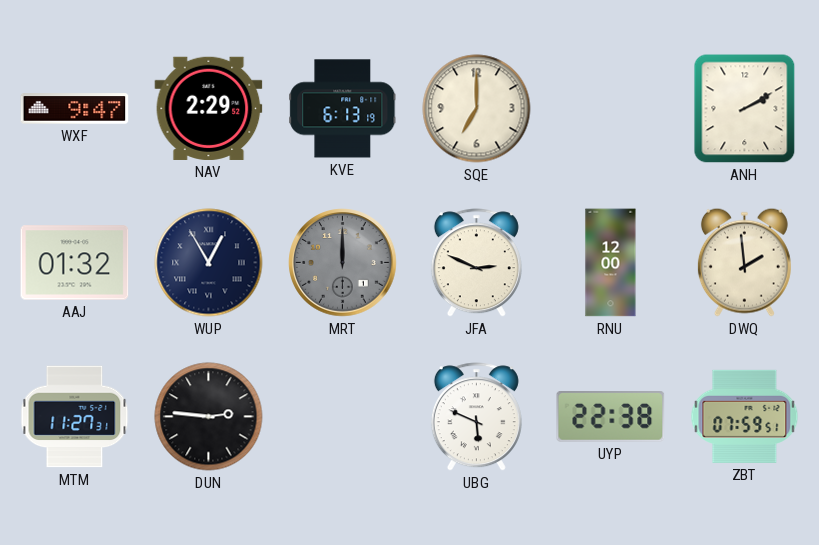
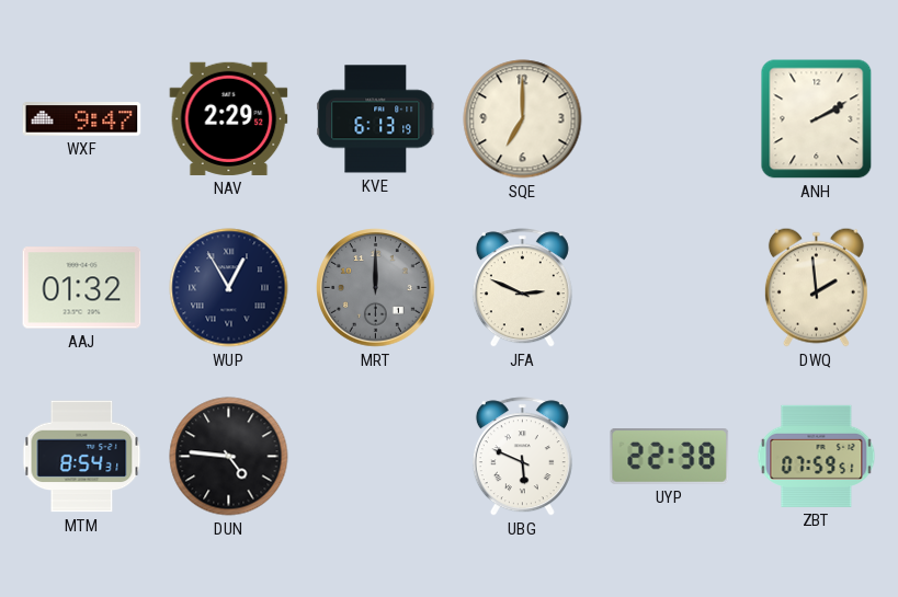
RNU: 12:00 -> none (611, 263)
MTM: 11:27 -> 8:54 (82, 457)
DUN: 2:46 -> 4:46 (229, 457)
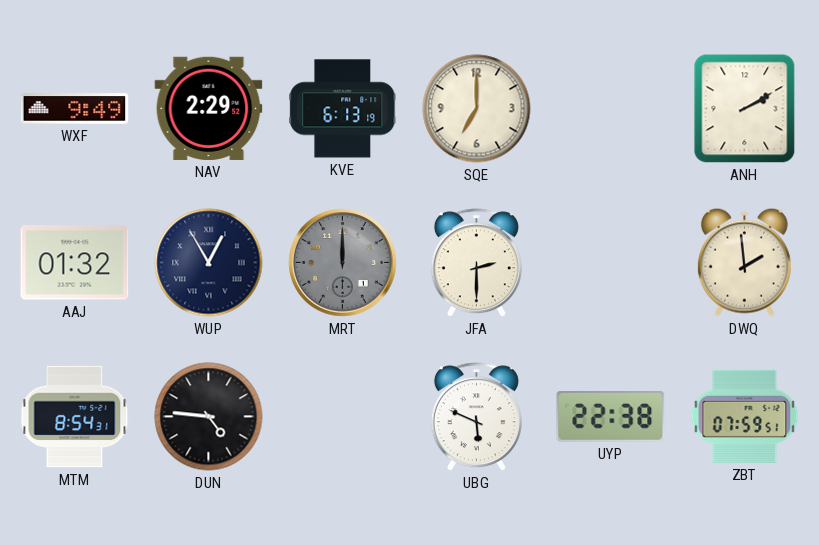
WXF: 9:47 -> 9:49 (75, 109)
JFA: 2:49 -> 2:30 (476, 263)
